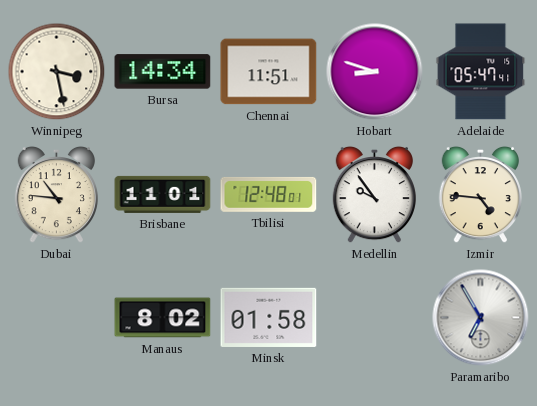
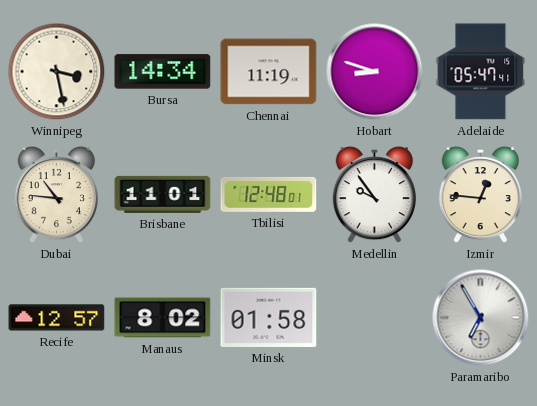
Chennai: 11:51 -> 11:19 (269, 72)
Izmir: 4:46 -> 12:46 (480, 195)
Recife: none -> 12:57 (57, 318)
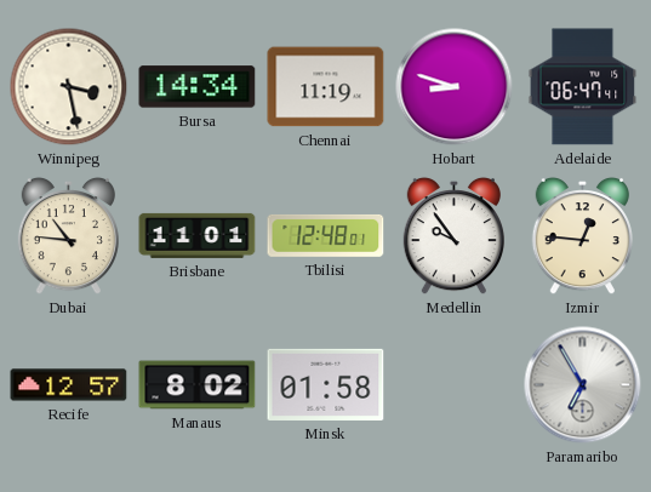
Adelaide: 05:47 -> 06:47 (583, 87)
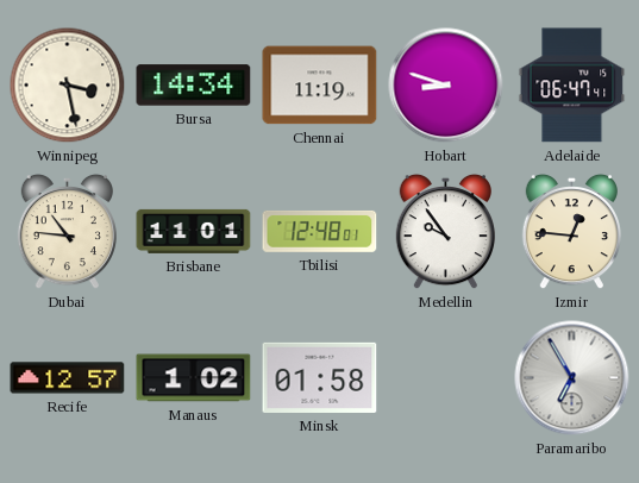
Manaus: 8:02 -> 1:02 (194, 378)
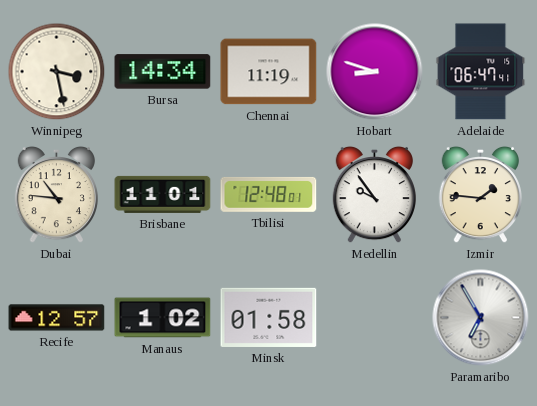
Izmir: 12:46 -> 1:46 (480, 195)
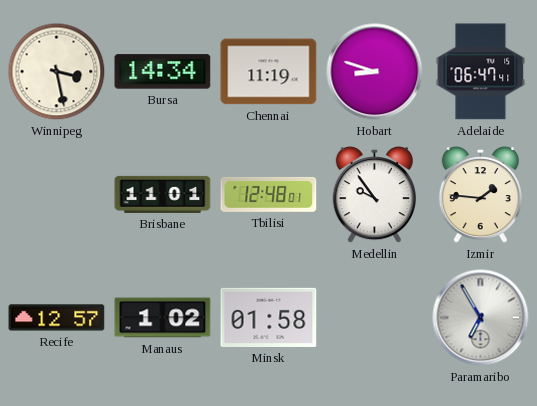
Dubai: 10:46 -> none (56, 195)
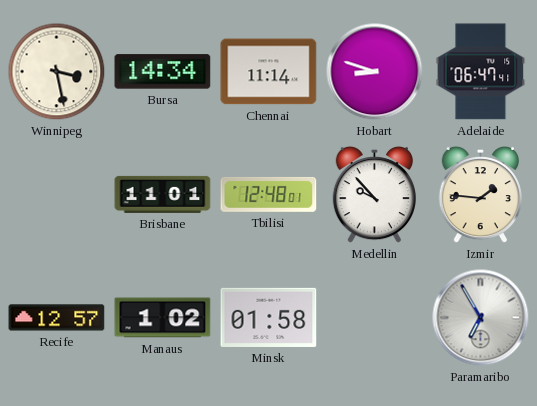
Chennai: 11:19 -> 11:14 (269, 72)
Medellin: 9:54 -> 9:53 (374, 195)
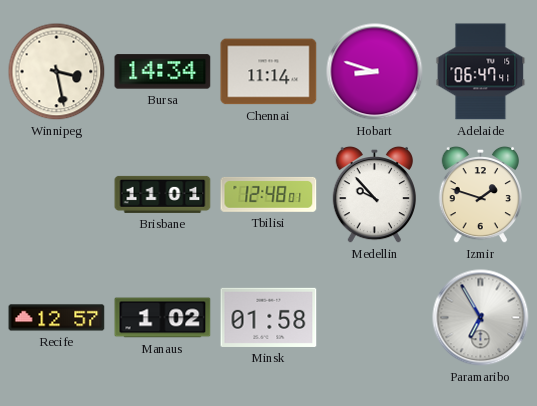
Izmir: 1:46 -> 1:48 (480, 195)
